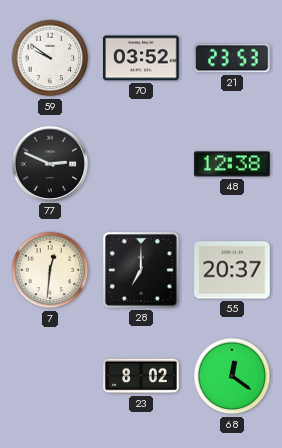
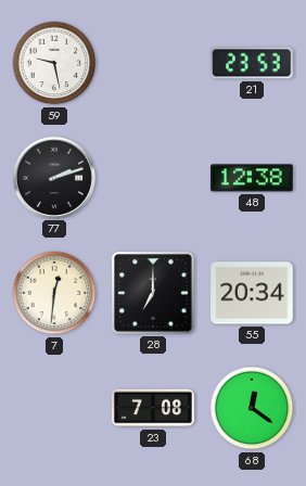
59: 9:51 -> 9:28 (54, 63)
70: 03:52 -> none (141, 58)
77: 2:49 -> 2:12 (53, 177)
55: 20:37 -> 20:34 (252, 293)
23: 8:02 -> 7:08 (153, 408)
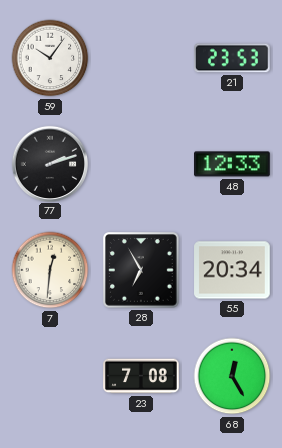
59: 9:28 -> 10:06 (50, 58)
48: 12:38 -> 12:33 (233, 164)
28: 7:00 -> 6:55 (142, 271)
68: 12:21 -> 12:25 (232, 376)
